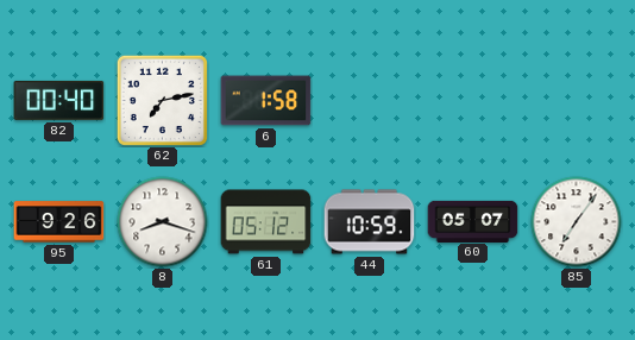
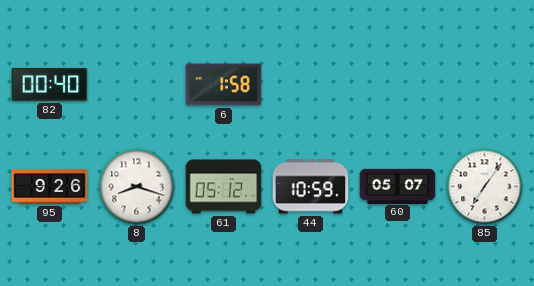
62: 7:13 -> none (162, 100)
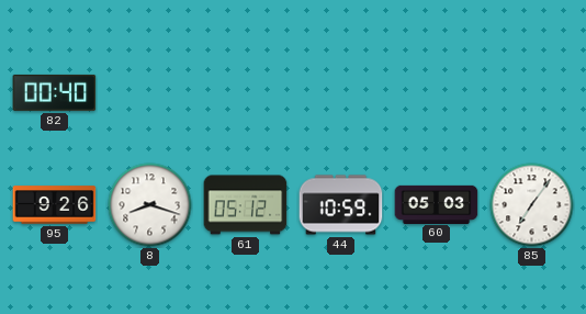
6: 1:58 -> none (224, 85)
60: 05:07 -> 05:03 (437, 204)
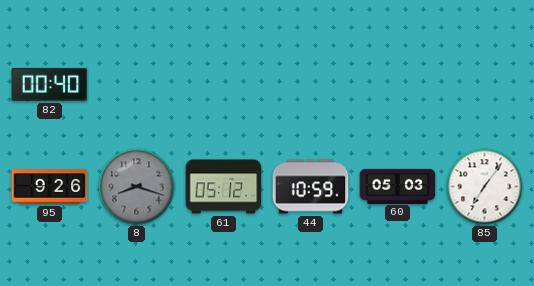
8 dial: white -> grey (137, 187)
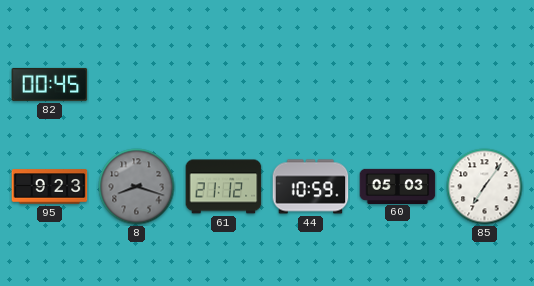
82: 00:40 -> 00:45 (50, 84)
95: 9:26 -> 9:23 (50, 187)
61: 05:12 -> 21:12 (224, 187)
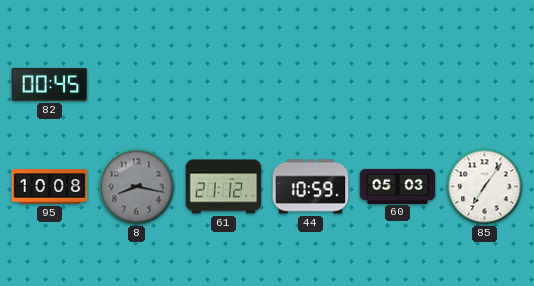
95: 9:23 -> 10:08 (50, 187)
8: 8:18 -> 8:17 (137, 187)
